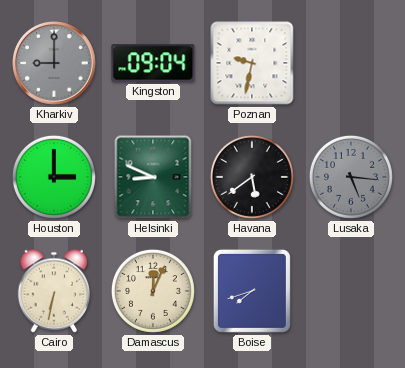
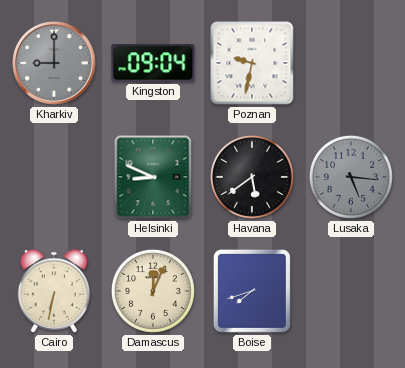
Houston: 3:00 -> none (54, 177)
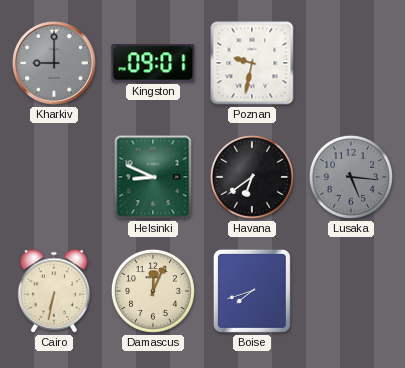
Kingston: 09:04 -> 09:01 (153, 63)
Havana: 5:39 -> 6:39 (252, 177)
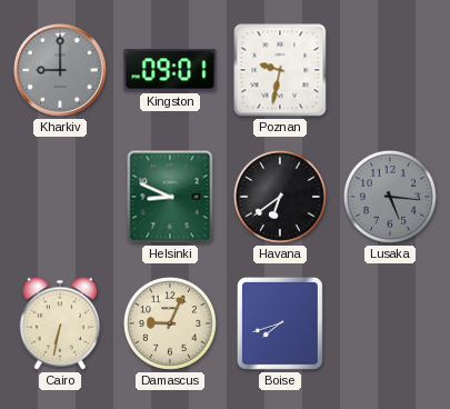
Damascus: 12:04 -> 9:04 (170, 323)
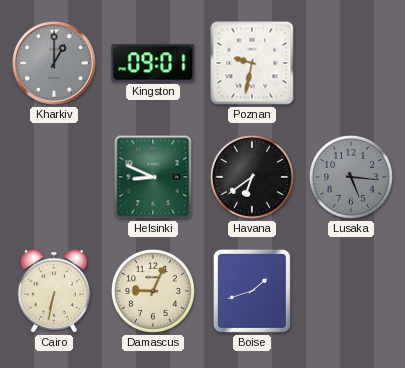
Kharkiv: 9:00 -> 1:00 (55, 64)
Boise: 7:42 -> 1:42 (252, 291)
